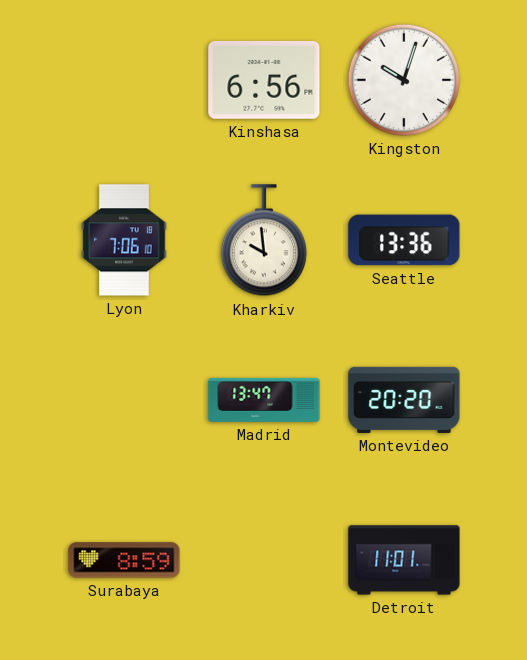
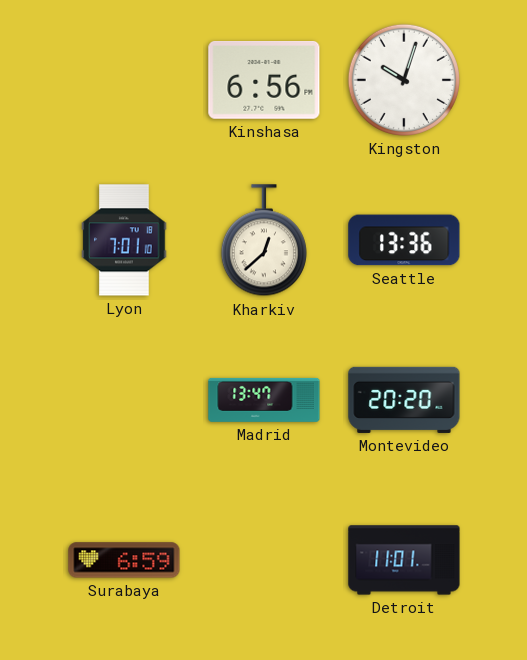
Lyon: 7:06 -> 7:01 (124, 240)
Kharkiv: 9:59 -> 12:38 (264, 241)
Surabaya: 8:59 -> 6:59 (124, 560)
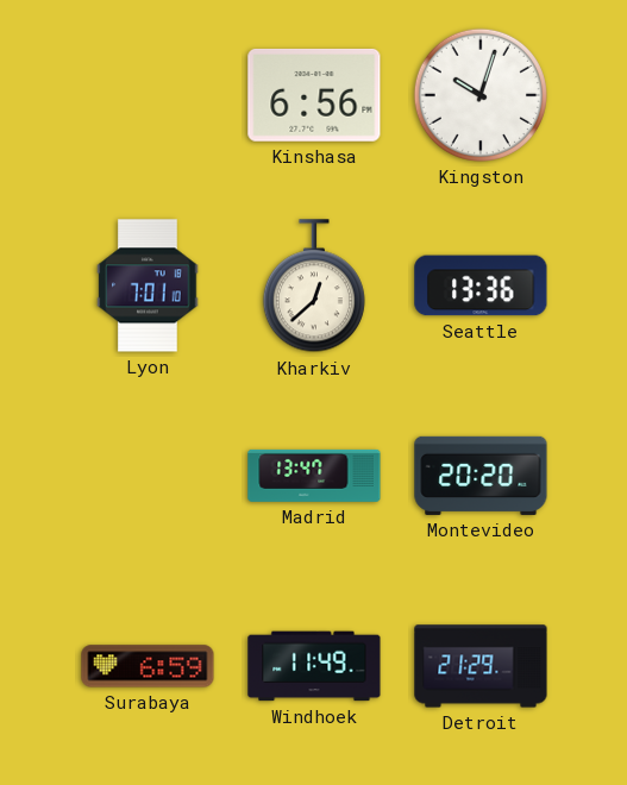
Windhoek: none -> 11:49 (314, 666)
Detroit: 11:01 -> 21:29 (481, 666)
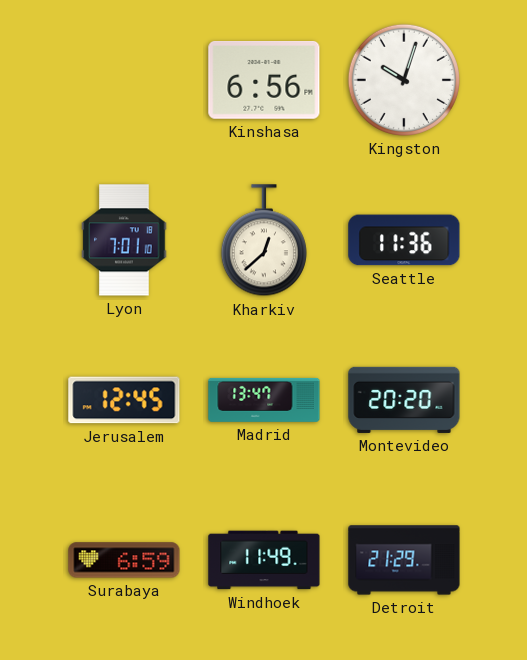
Seattle: 13:36 -> 11:36 (404, 240)
Jerusalem: none -> 12:45 (124, 400)
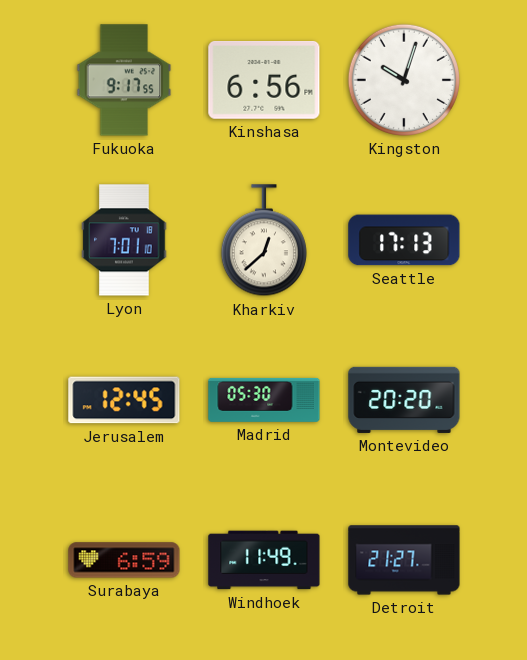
Fukuoka: none -> 9:17 (124, 80)
Seattle: 11:36 -> 17:13 (404, 240)
Madrid: 13:47 -> 05:30 (264, 400)
Detroit: 21:29 -> 21:27 (404, 560)
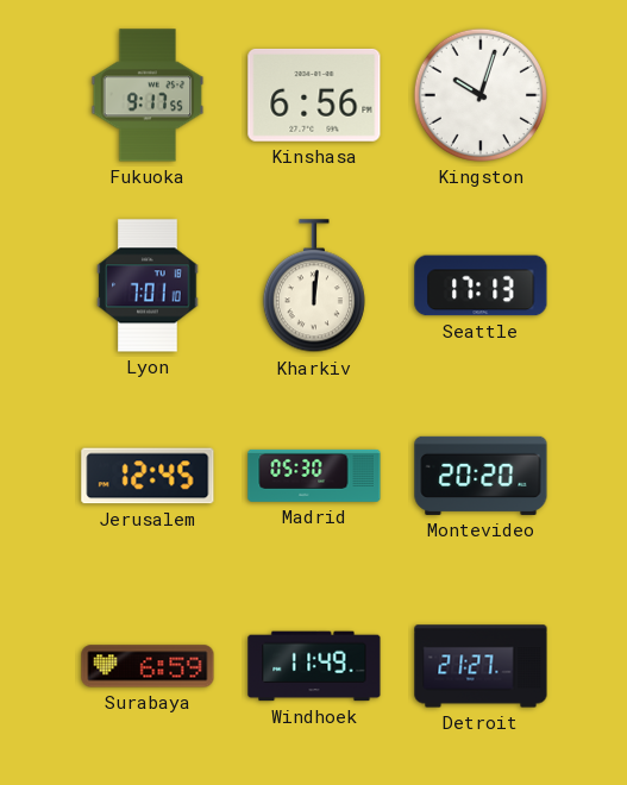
Kharkiv: 12:38 -> 12:01 (314, 287)
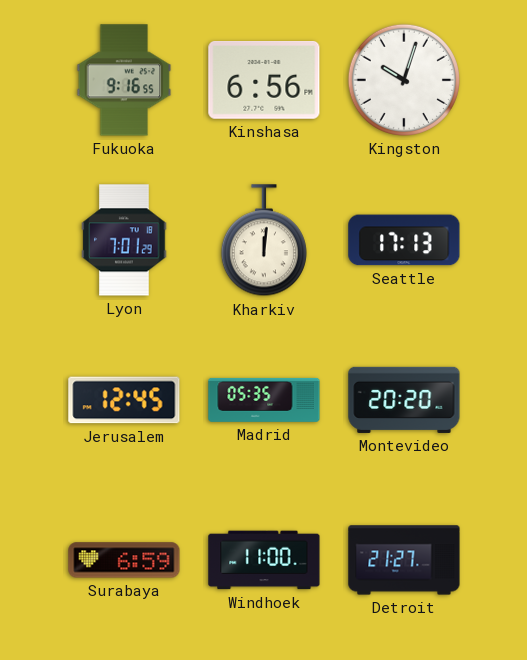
Fukuoka: 9:17 -> 9:16 (124, 80)
Lyon: 7:01:10 -> 7:01:29 (124, 240)
Madrid: 05:30 -> 05:35 (264, 400)
Windhoek: 11:49 -> 11:00 (264, 560)
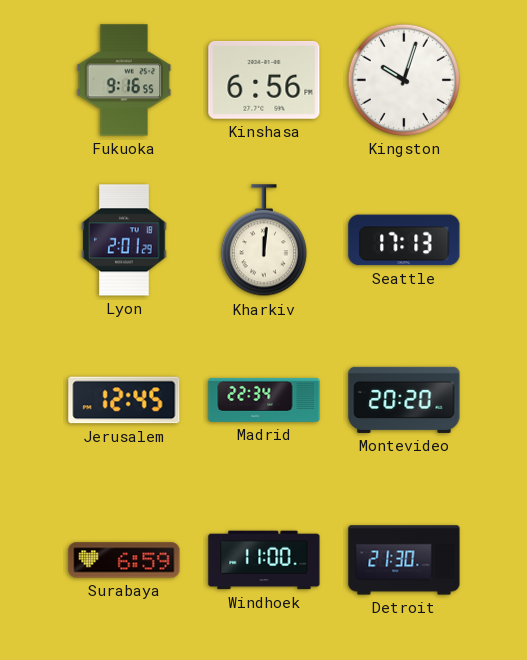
Lyon: 7:01 -> 2:01 (124, 240)
Madrid: 05:35 -> 22:34 (264, 400)
Detroit: 21:27 -> 21:30 (404, 560)
